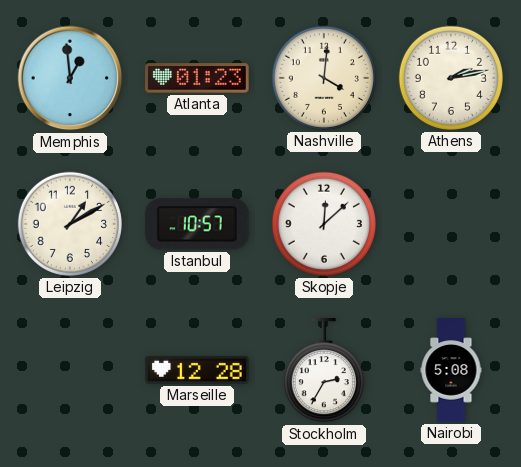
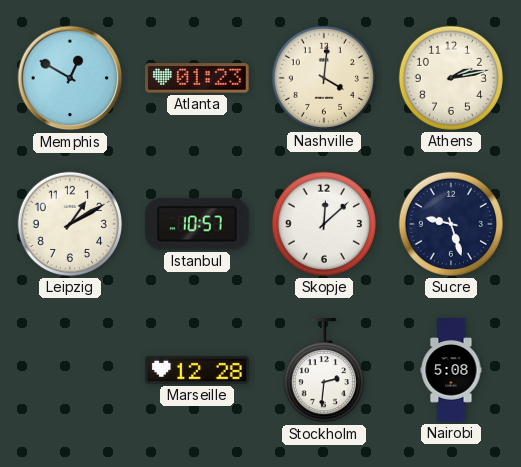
Memphis: 12:59 -> 12:50 (70, 78)
Sucre: none -> 9:27 (451, 224)
Stockholm: 2:35 -> 2:31 (324, 371)
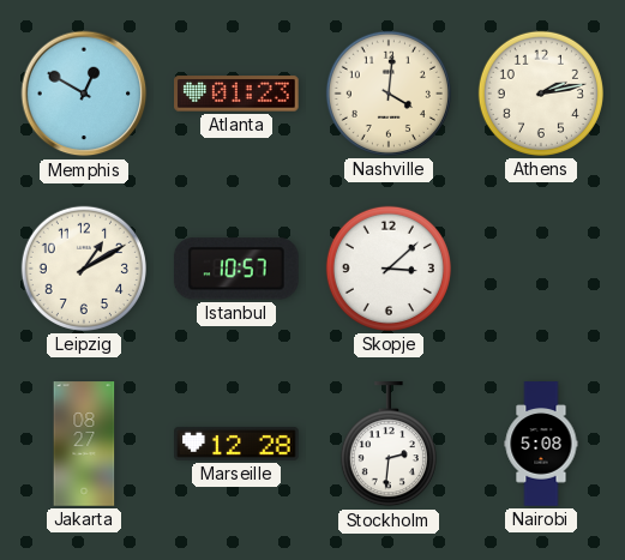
Skopje: 12:08 -> 3:08 (389, 269)
Sucre: 9:27 -> none (451, 224)
Jakarta: none -> 08:27 (84, 444)
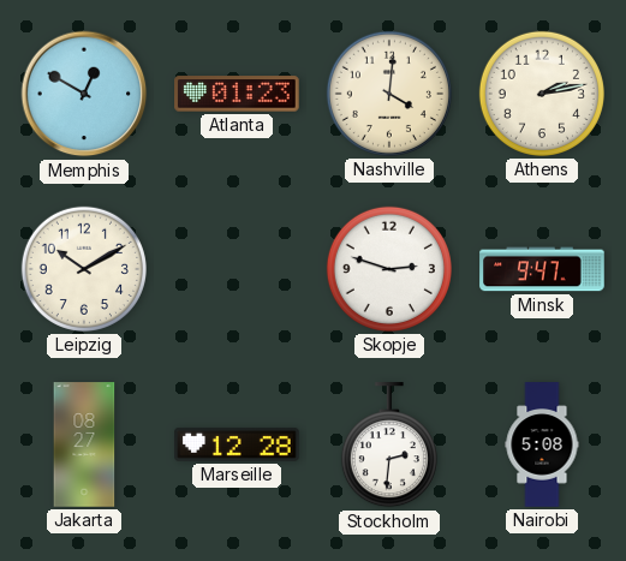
Leipzig: 1:10 -> 10:10 (84, 269)
Istanbul: 10:57 -> none (236, 269)
Skopje: 3:08 -> 2:48 (389, 269)
Minsk: none -> 9:47 (542, 269)
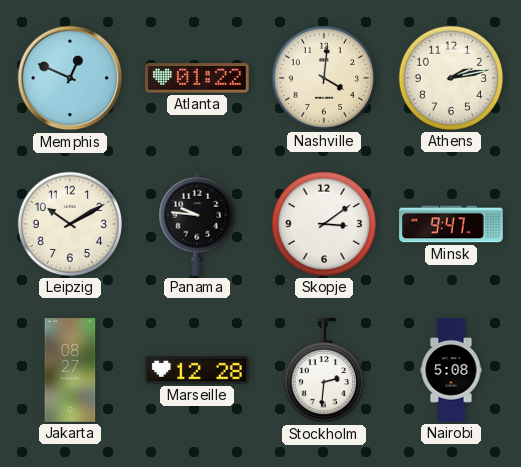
Memphis: 12:50 -> 12:49 (70, 78)
Atlanta: 01:23 -> 01:22 (197, 78)
Panama: none -> 9:46 (197, 224)
Skopje: 2:48 -> 3:09 (324, 224)
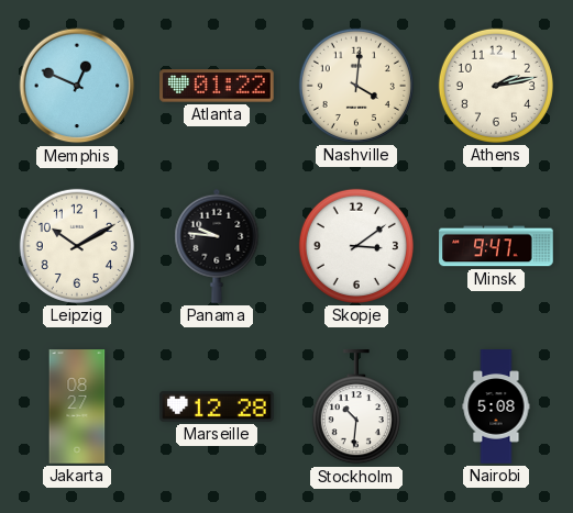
Stockholm: 2:31 -> 10:31 (356, 408)
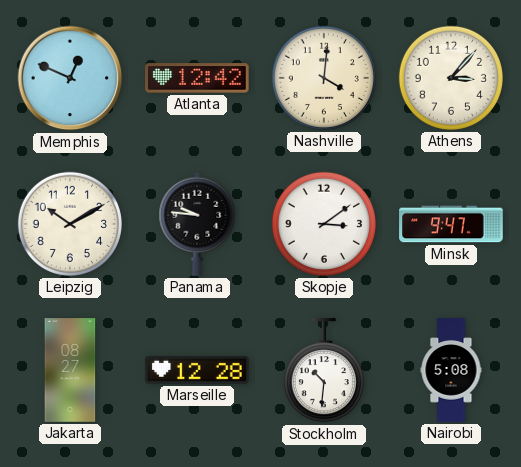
Atlanta: 01:22 -> 12:42 (197, 78)
Athens: 2:13 -> 3:07 (451, 78)
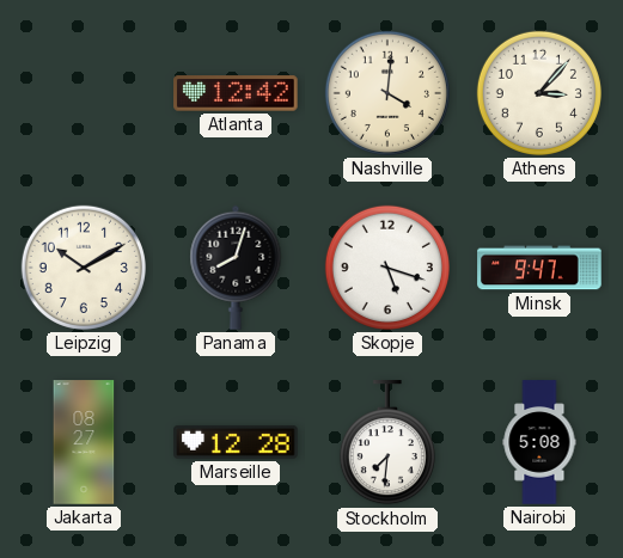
Memphis: 12:49 -> none (70, 78)
Panama: 9:46 -> 8:03 (236, 268)
Skopje: 3:09 -> 5:18 (387, 268)
Stockholm: 10:31 -> 7:31 (387, 443)
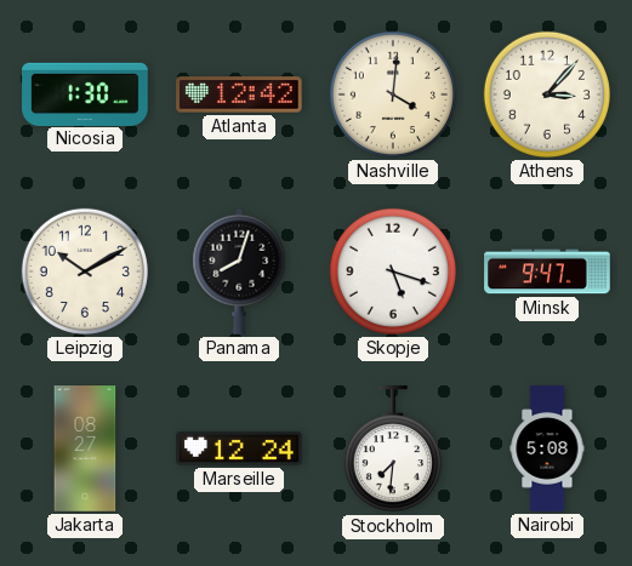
Nicosia: none -> 1:30 (85, 93)
Marseille: 12:28 -> 12:24 (239, 448)
